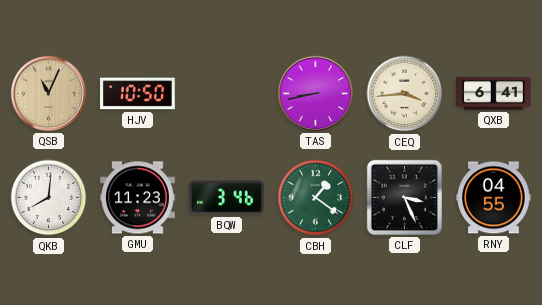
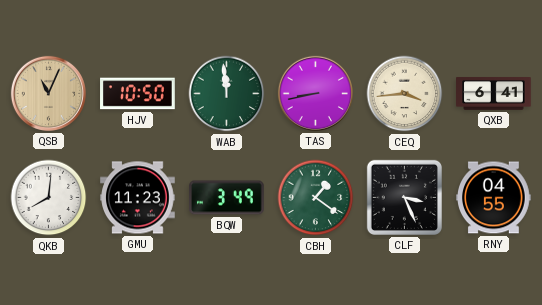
WAB: none -> 11:59 (227, 94)
BQW: 3:46 -> 3:49 (227, 198)
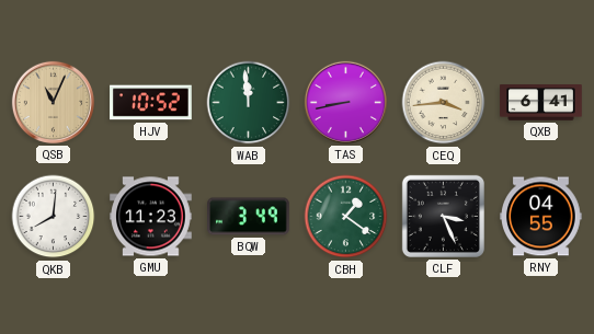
HJV: 10:50 -> 10:52 (151, 103)
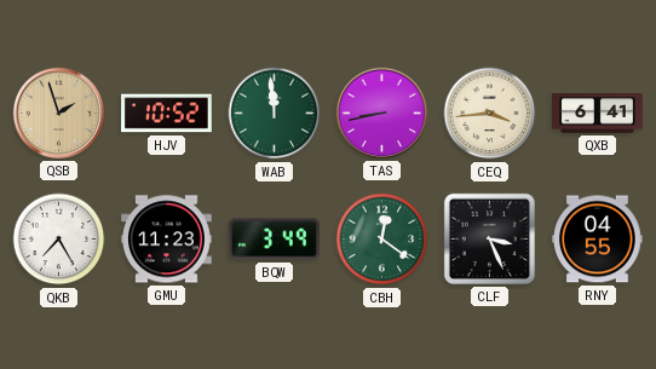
QSB: 11:04 -> 1:57 (58, 113)
QKB: 8:01 -> 7:25 (59, 240)
CBH: 1:21 -> 12:21 (382, 240)
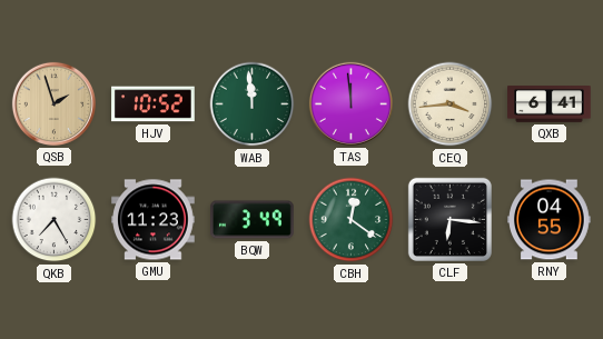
TAS: 8:43 -> 11:59 (350, 103)
CLF: 3:26 -> 6:16 (449, 219)
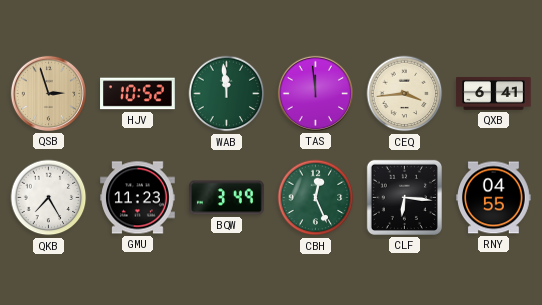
QSB: 1:57 -> 2:57 (48, 93)
CBH: 12:21 -> 12:26 (316, 198)
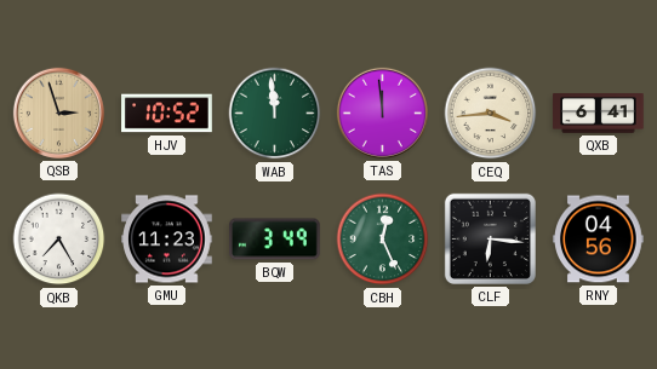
RNY: 04:55 -> 04:56 (599, 240)
